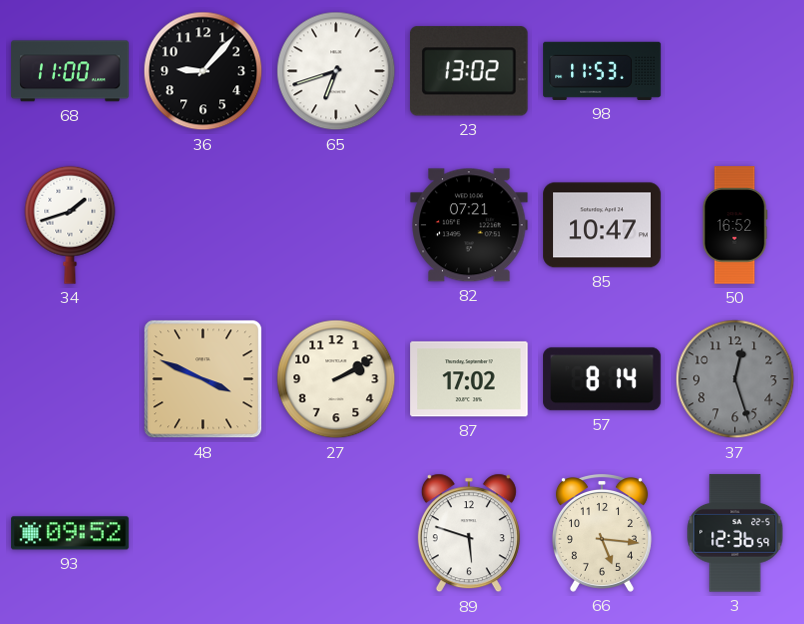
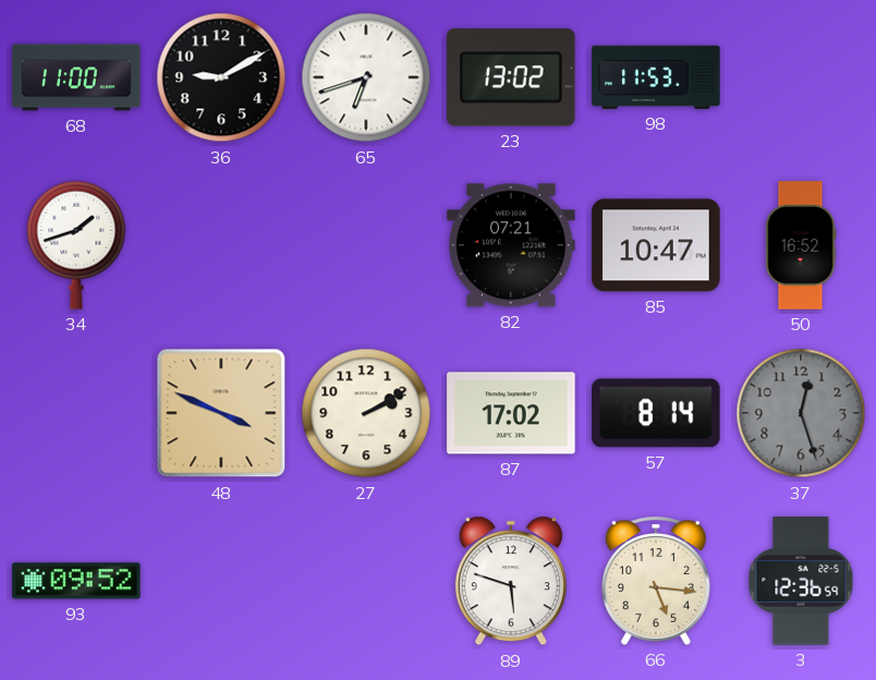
36: 9:07 -> 9:10 (221, 77)
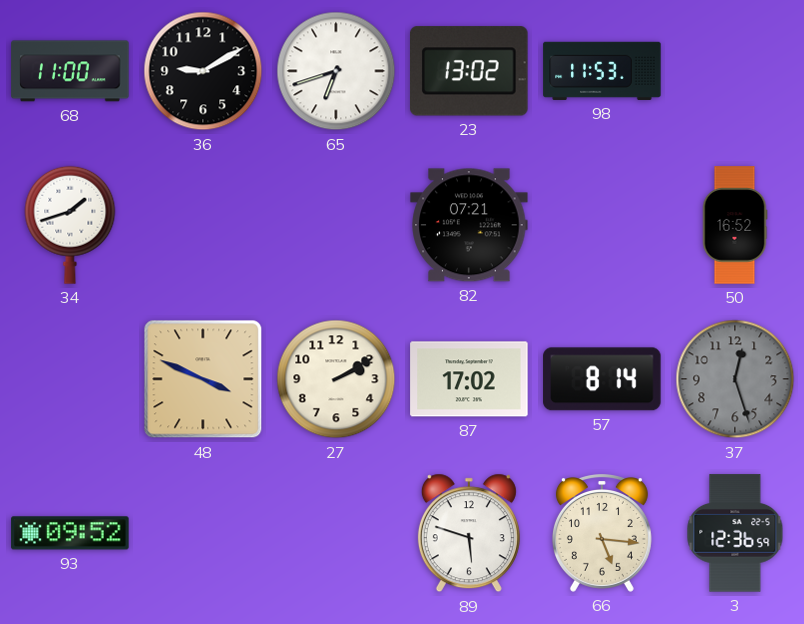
85: 10:47 -> none (656, 245)
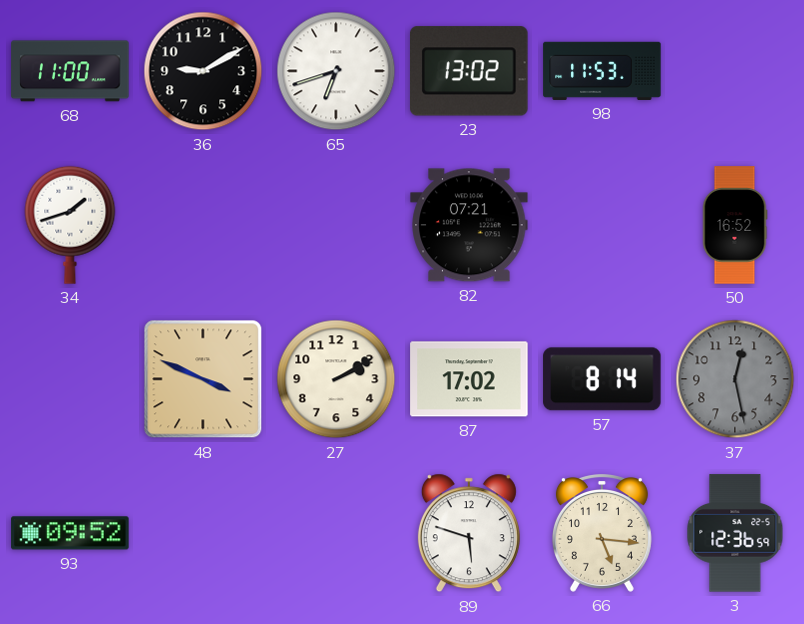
37: 12:27 -> 12:28 (735, 379)
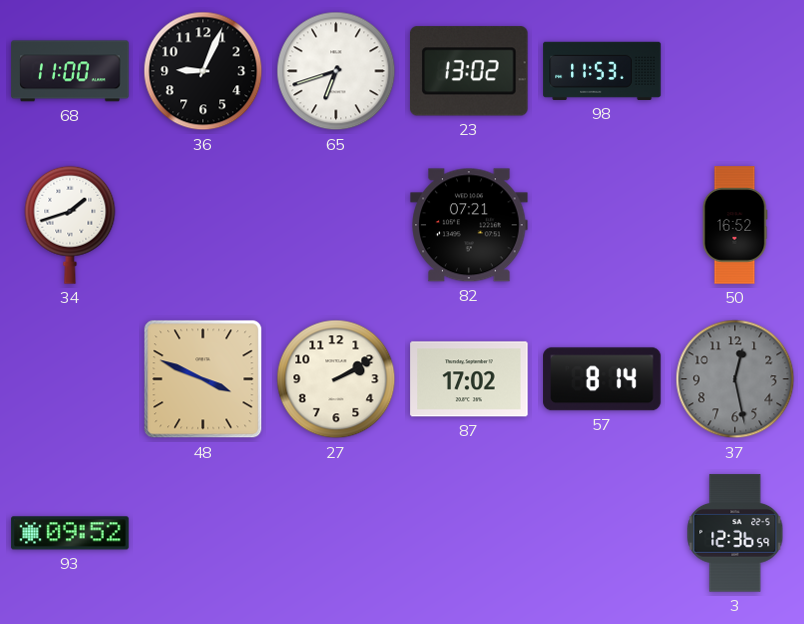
36: 9:10 -> 9:04 (203, 71)
89: 5:48 -> none (469, 533)
66: 5:16 -> none (602, 533)
